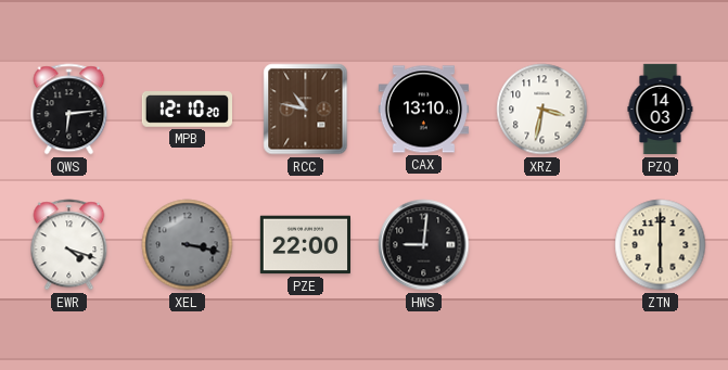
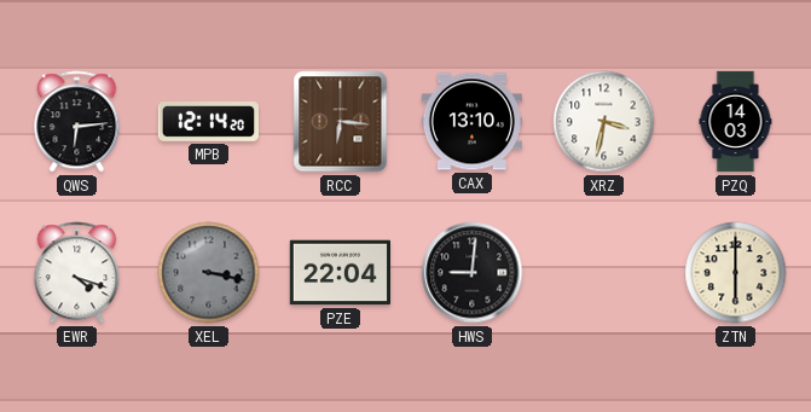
MPB: 12:10 -> 12:14 (208, 122)
RCC: 10:47 -> 6:16 (341, 122)
PZE: 22:00 -> 22:04 (340, 273)
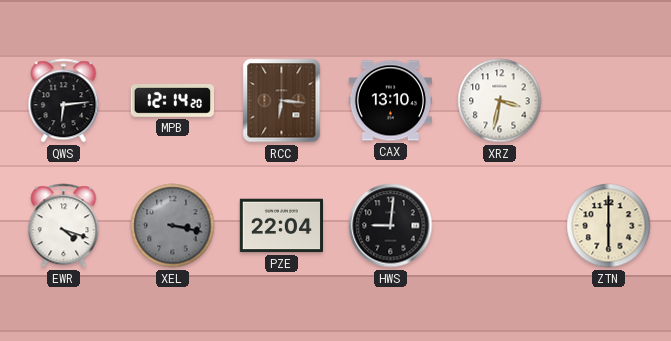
PZQ: 14:03 -> none (736, 122)
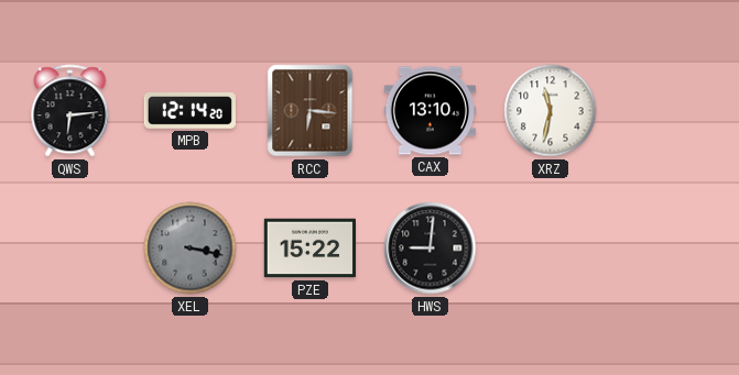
XRZ: 3:32 -> 11:32 (551, 111)
EWR: 4:18 -> none (64, 226)
PZE: 22:04 -> 15:22 (309, 249)
ZTN: 6:00 -> none (609, 226)
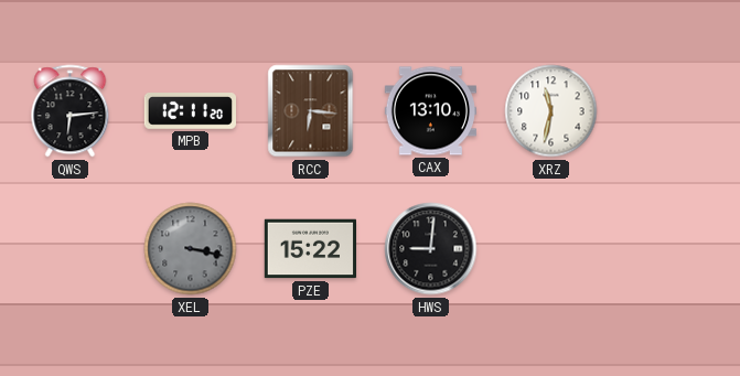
MPB: 12:14 -> 12:11 (190, 111)
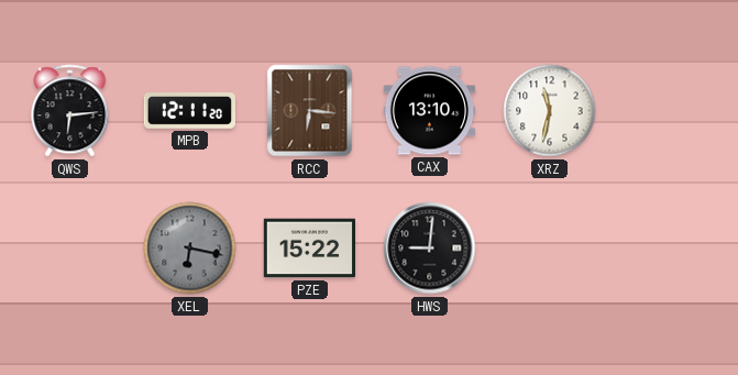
XEL: 3:17 -> 6:17 (190, 249)
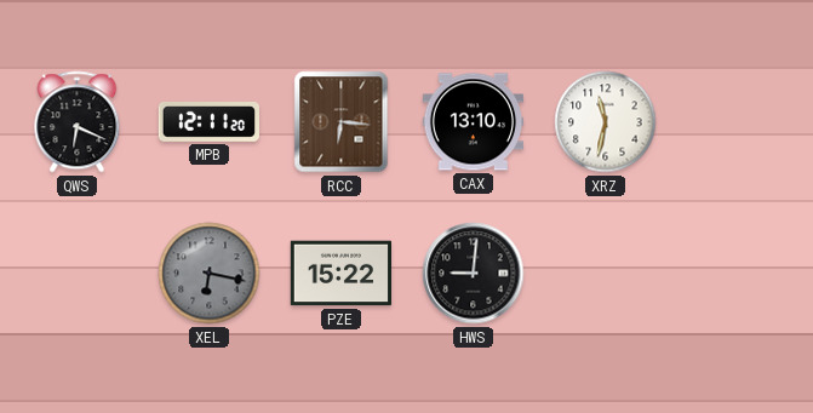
QWS: 6:14 -> 6:19 (78, 122)
